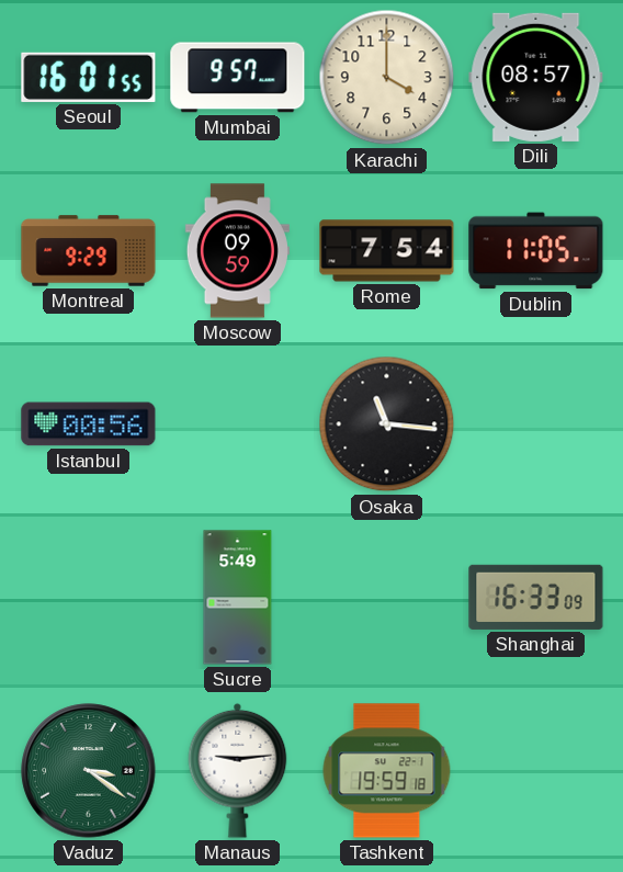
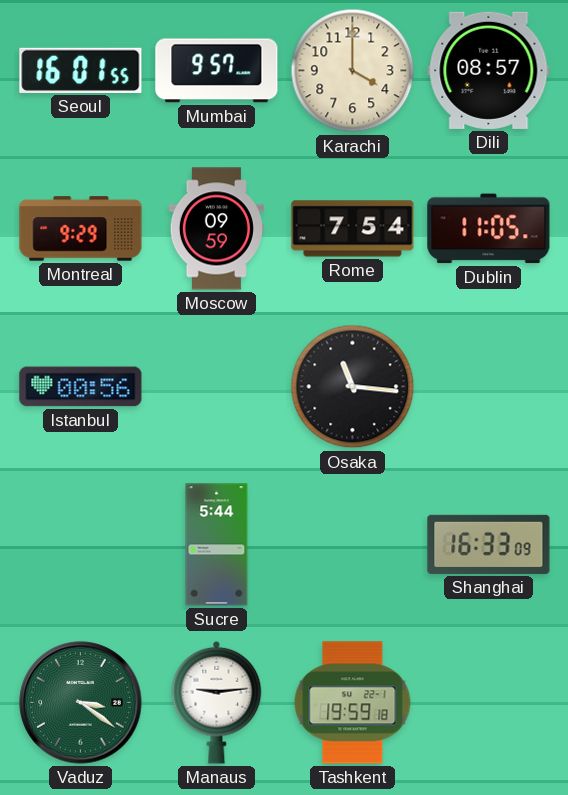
Sucre: 5:49 -> 5:44 (217, 545)
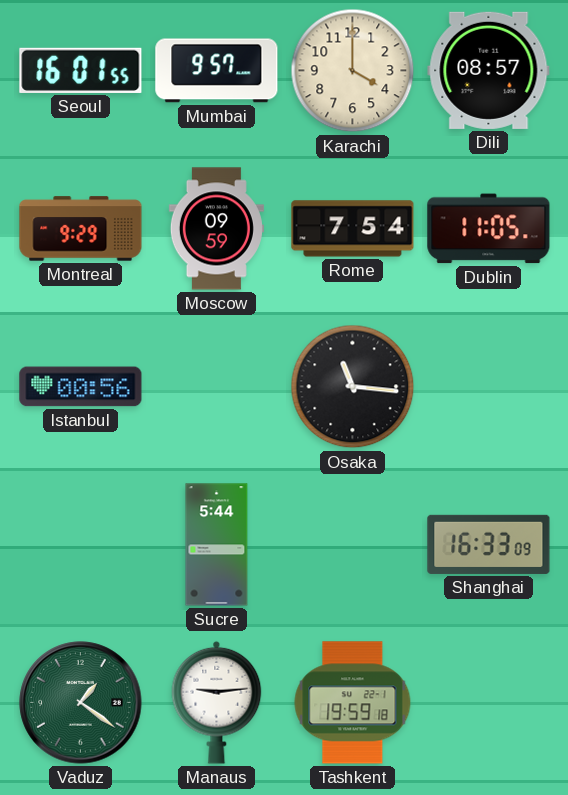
Vaduz: 3:21 -> 1:21 (81, 703)
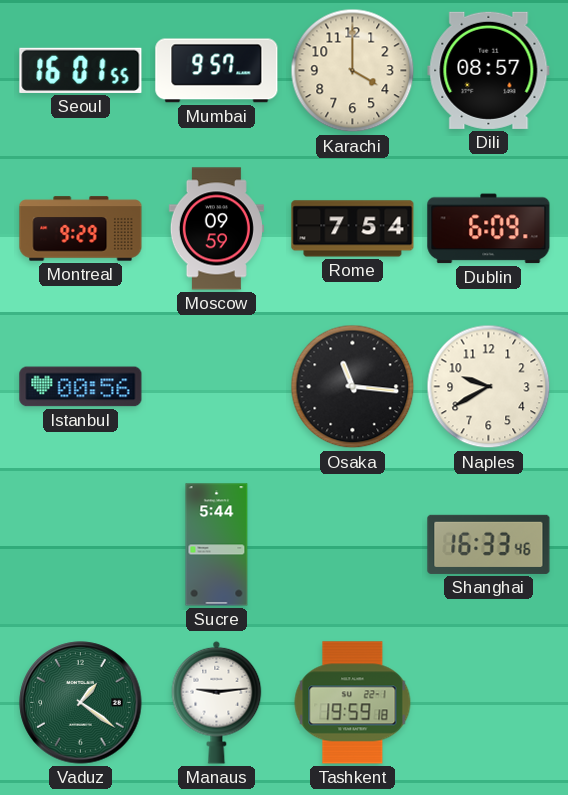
Dublin: 11:05 -> 6:09 (489, 229)
Naples: none -> 9:40 (489, 387)
Shanghai: 16:33:09 -> 16:33:46 (489, 544)
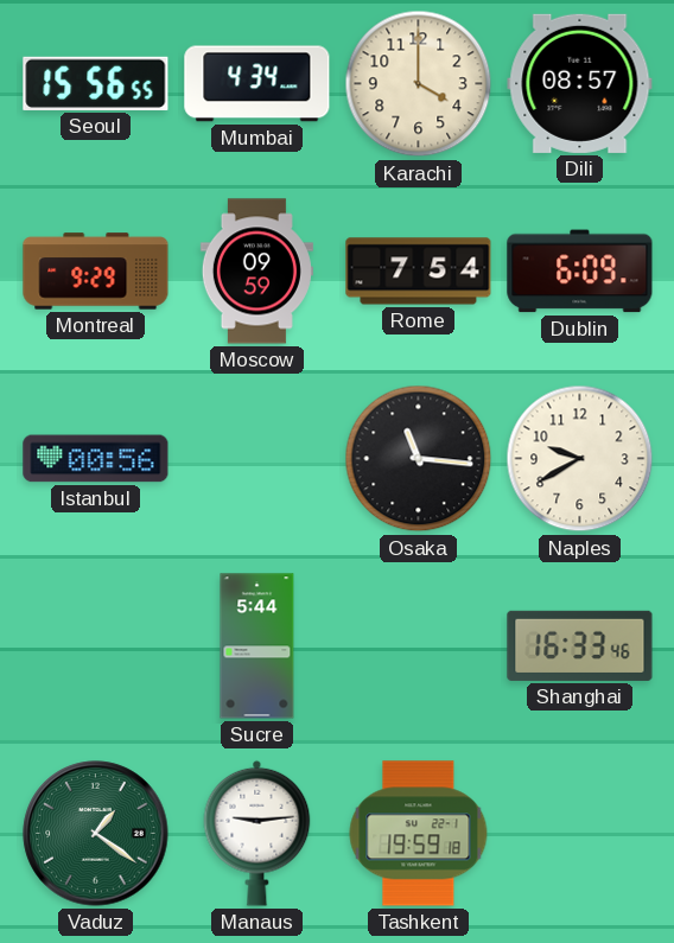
Seoul: 16:01 -> 15:56 (96, 83)
Mumbai: 9:57 -> 4:34 (257, 84)
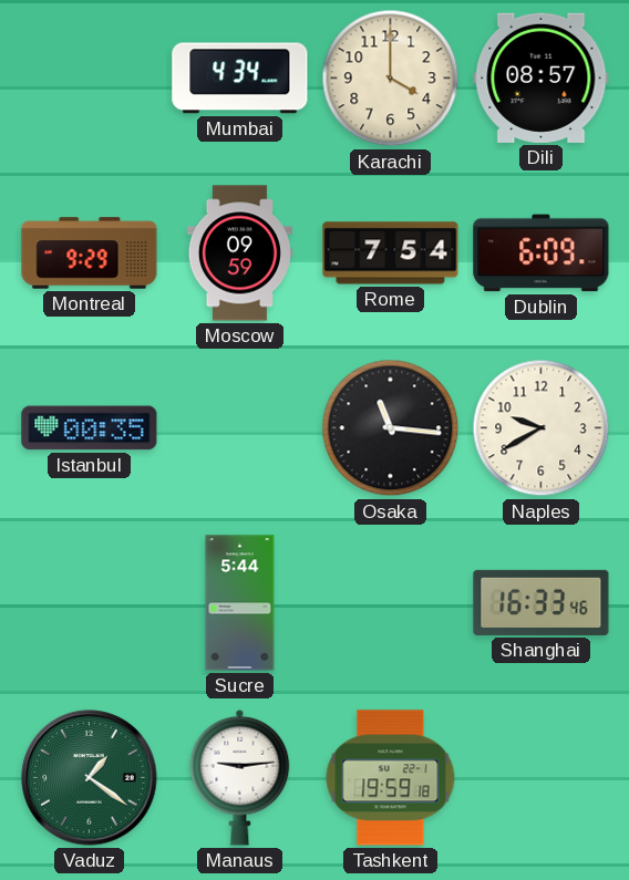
Seoul: 15:56 -> none (96, 83)
Istanbul: 00:56 -> 00:35 (90, 428)
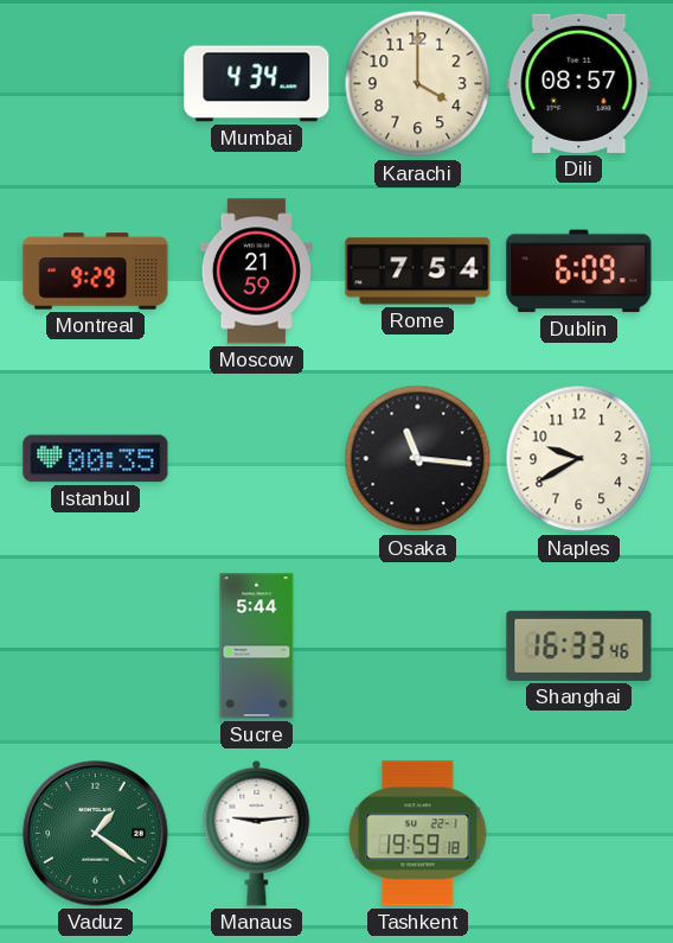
Moscow: 09:59 -> 21:59 (256, 272)
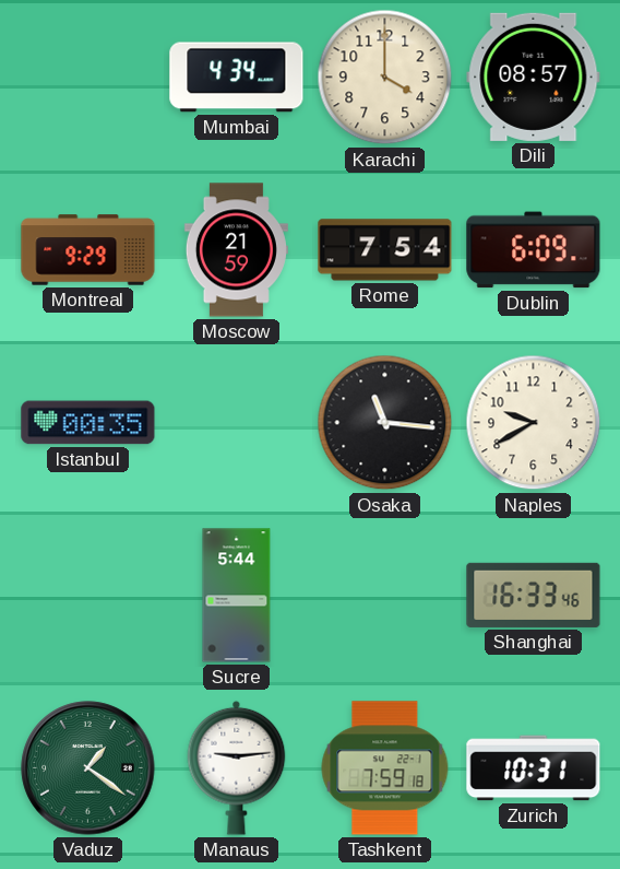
Tashkent: 19:59 -> 7:59 (385, 768)
Zurich: none -> 10:31 (534, 768)
